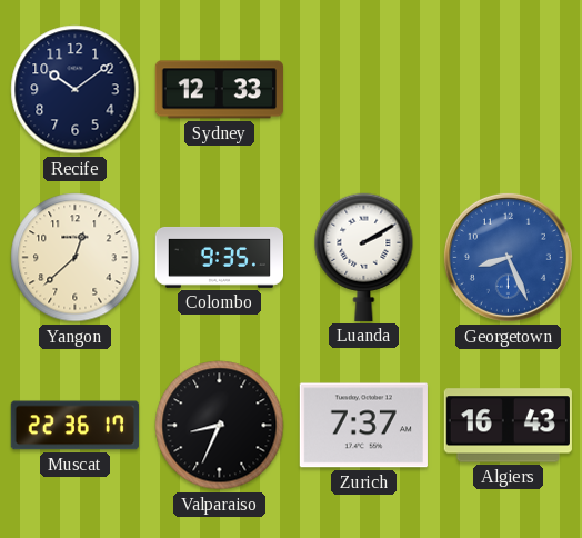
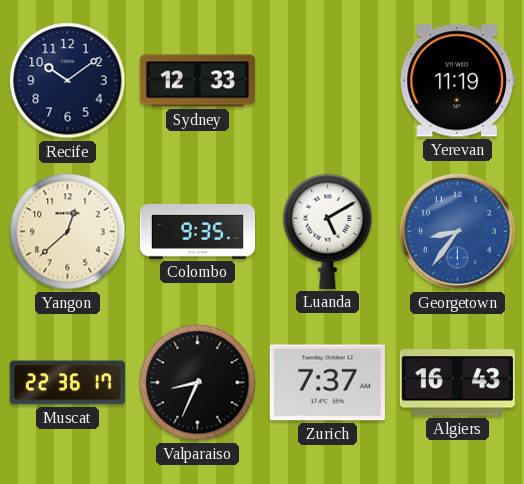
Yerevan: none -> 11:19 (457, 81)
Luanda: 2:10 -> 5:10 (328, 231)
Georgetown: 8:26 -> 8:36 (457, 231)
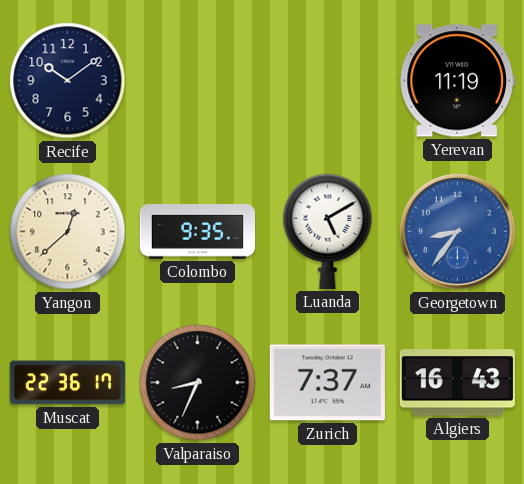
Sydney: 12:33 -> none (197, 81)
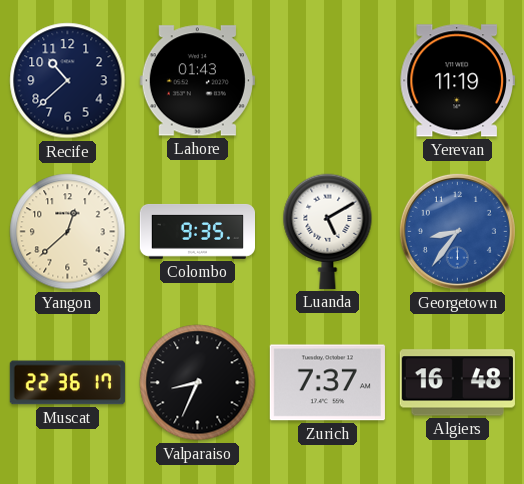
Recife: 10:09 -> 10:38 (68, 81)
Lahore: none -> 01:43 (197, 81)
Algiers: 16:43 -> 16:48 (457, 383)
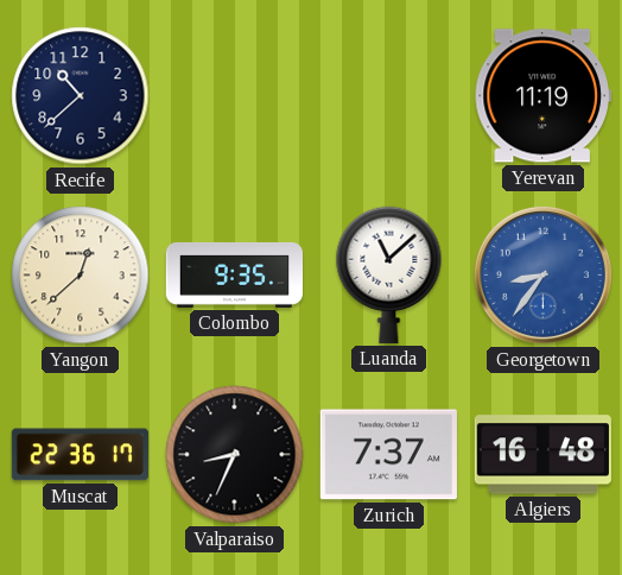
Lahore: 01:43 -> none (197, 81)
Luanda: 5:10 -> 11:08 (389, 274)
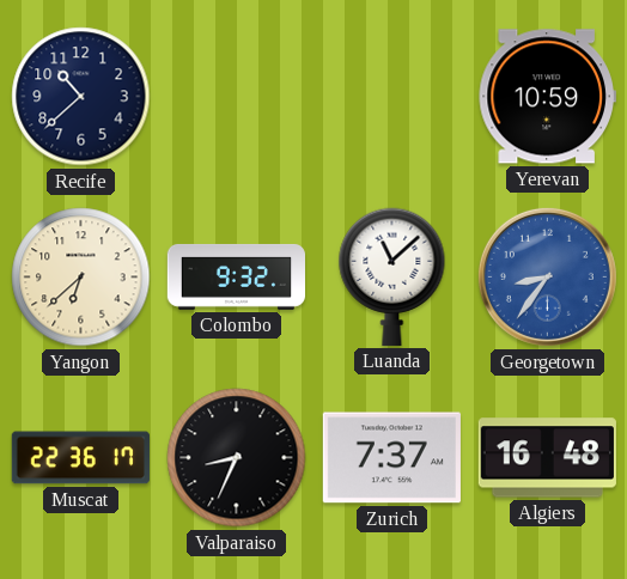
Yerevan: 11:19 -> 10:59 (547, 97)
Yangon: 12:38 -> 6:38 (81, 278)
Colombo: 9:35 -> 9:32 (236, 276)
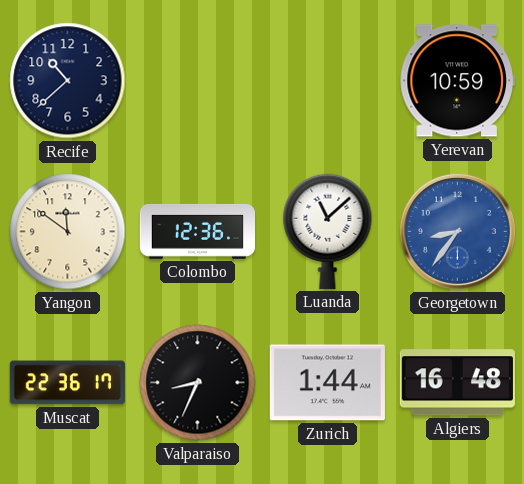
Yangon: 6:38 -> 11:51 (68, 232)
Colombo: 9:32 -> 12:36 (197, 231)
Zurich: 7:37 -> 1:44 (327, 383)
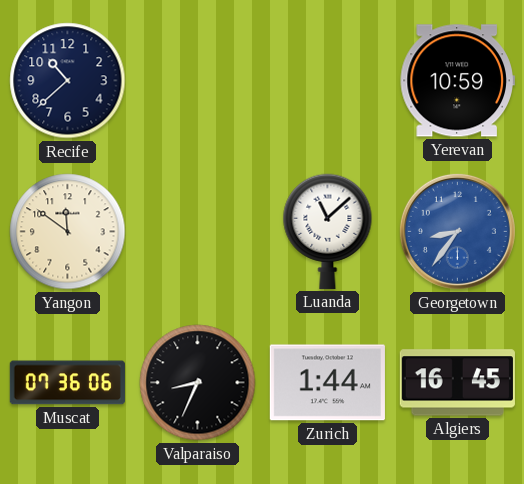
Colombo: 12:36 -> none (197, 231)
Muscat: 22:36 -> 07:36 (67, 383)
Algiers: 16:48 -> 16:45 (457, 383)
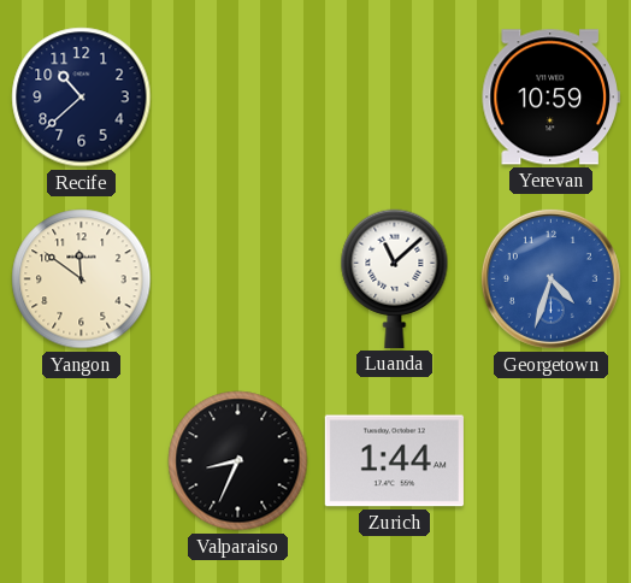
Georgetown: 8:36 -> 4:33 (550, 278)
Muscat: 07:36 -> none (67, 383)
Algiers: 16:45 -> none (457, 383)
